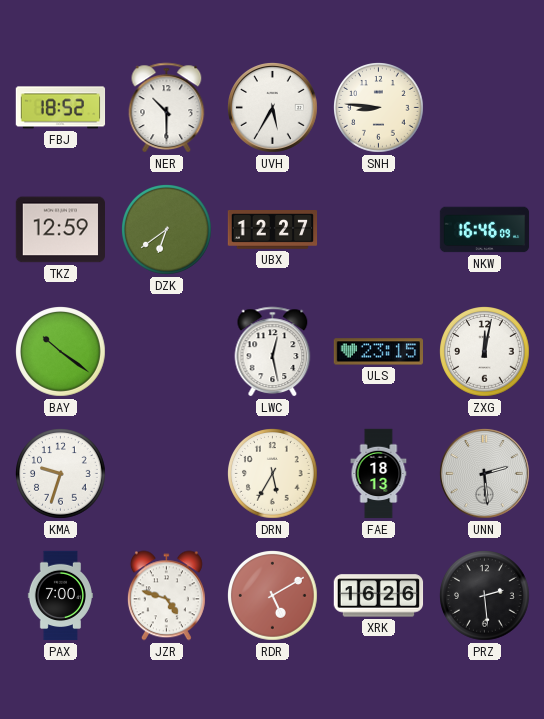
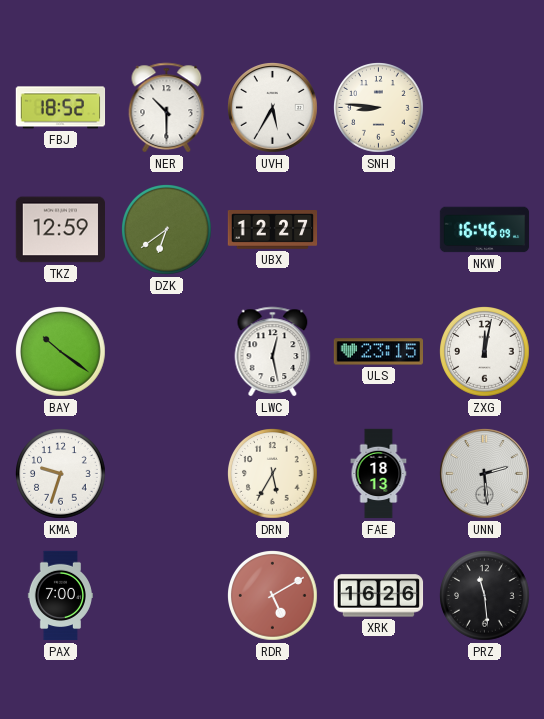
JZR: 4:48 -> none (166, 596)
PRZ: 2:29 -> 11:29 (485, 596)
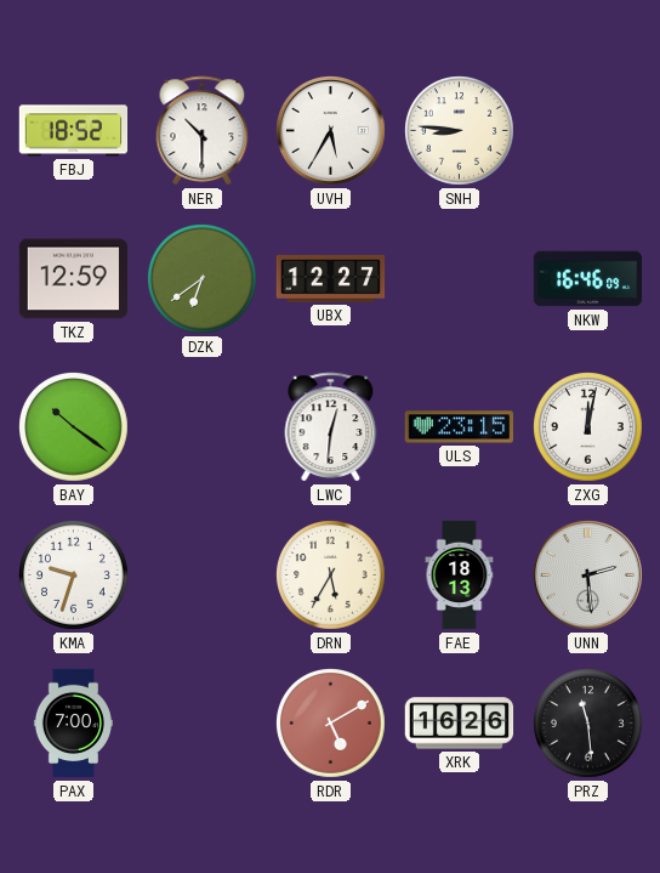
LWC: 12:28 -> 12:31 (331, 427)
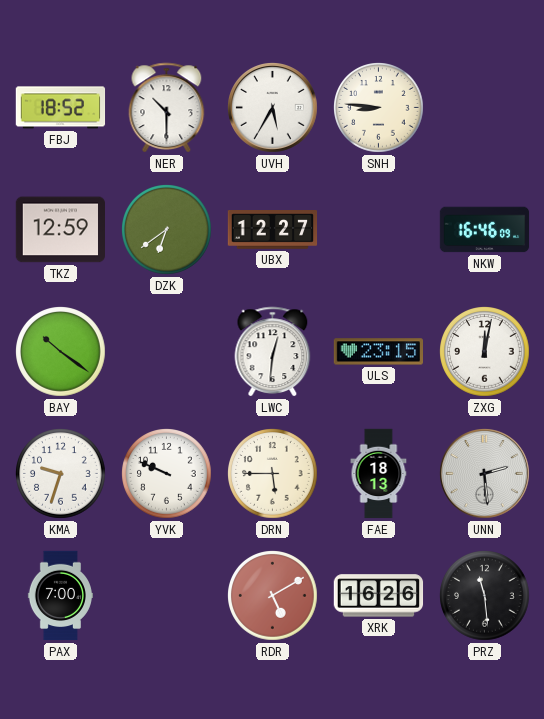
YVK: none -> 9:49 (167, 474)
DRN: 5:35 -> 5:45 (273, 474)
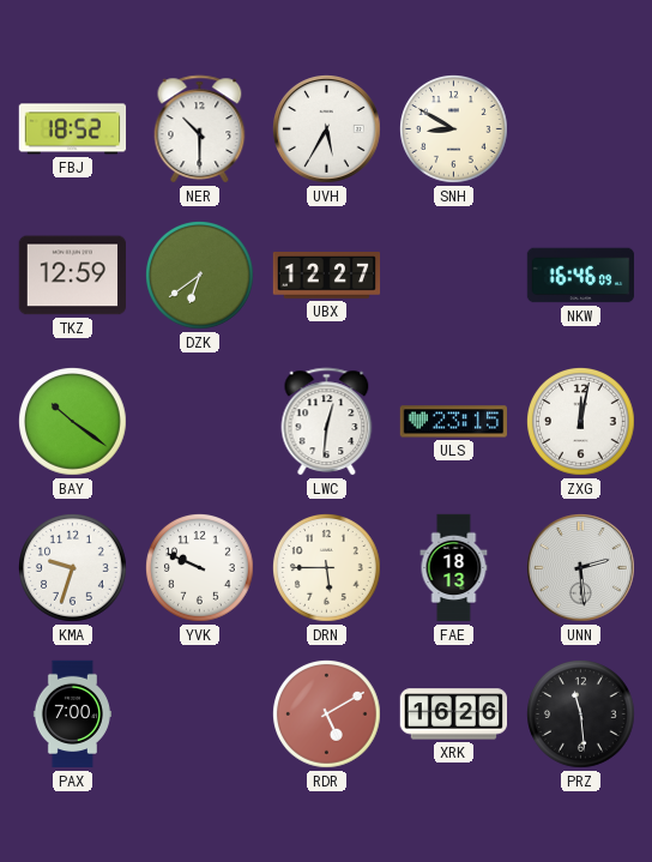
SNH: 8:46 -> 8:50 (454, 129)
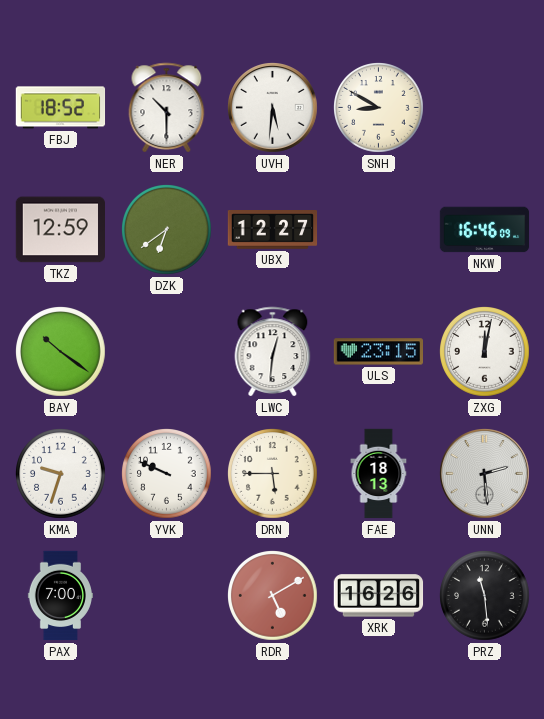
UVH: 5:35 -> 5:31 (273, 108)
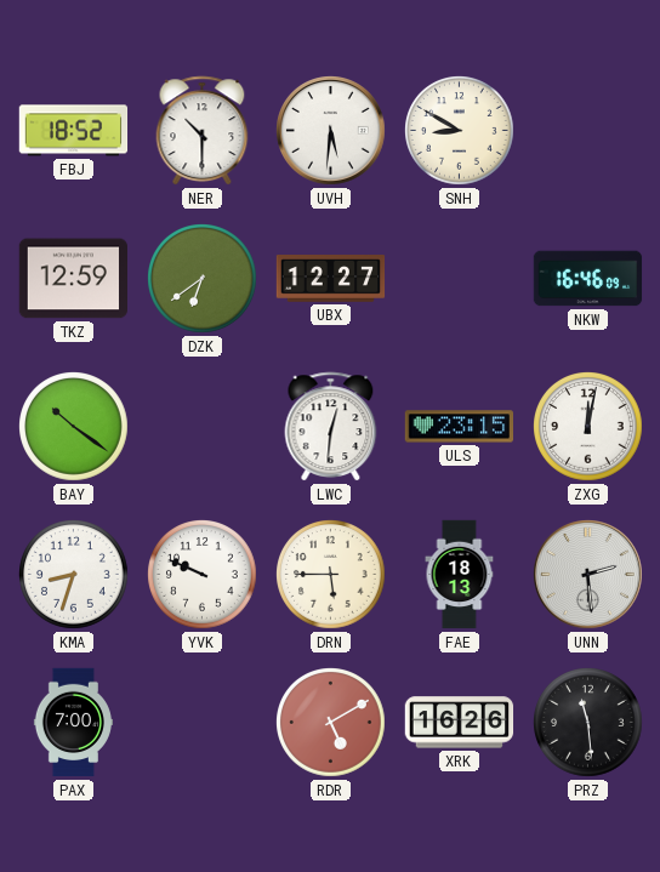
KMA: 9:33 -> 8:33 (74, 575)
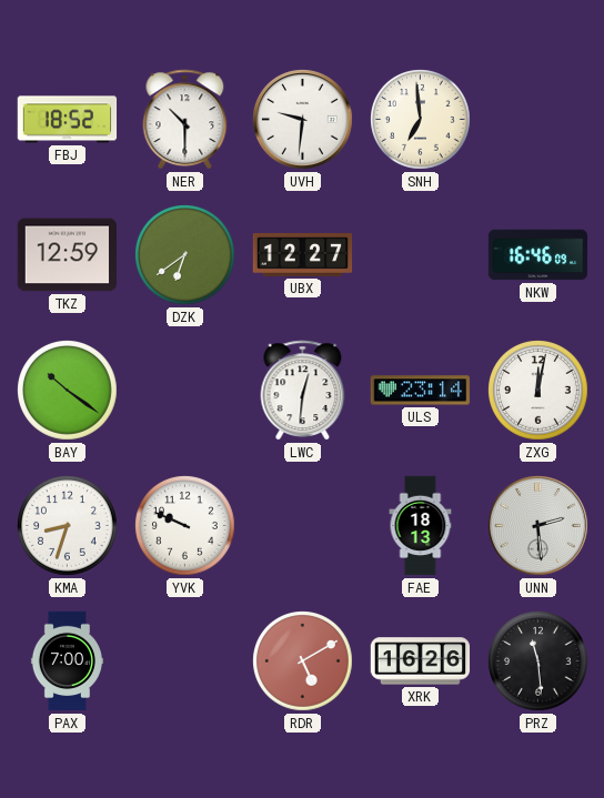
UVH: 5:31 -> 9:31 (303, 120)
SNH: 8:50 -> 6:59 (421, 120)
ULS: 23:15 -> 23:14 (420, 391)
DRN: 5:45 -> none (331, 575)
